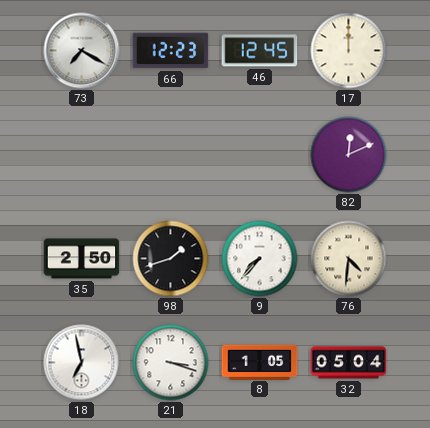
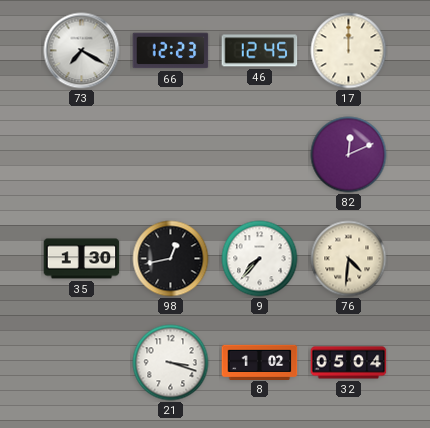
35: 2:50 -> 1:30 (82, 259)
98: 1:42 -> 12:43 (171, 259)
18: 6:58 -> none (82, 363)
8: 1:05 -> 1:02 (260, 362)
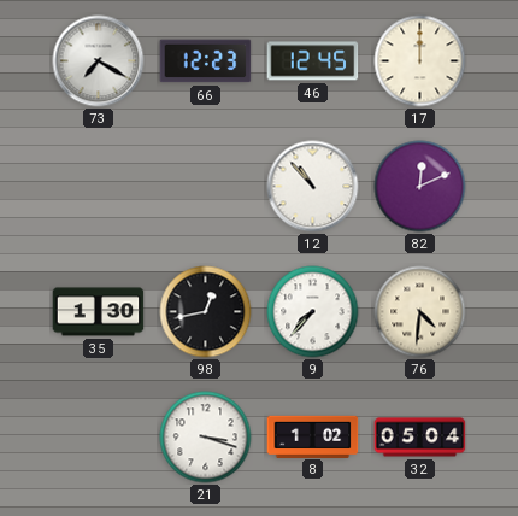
12: none -> 10:53 (313, 187)
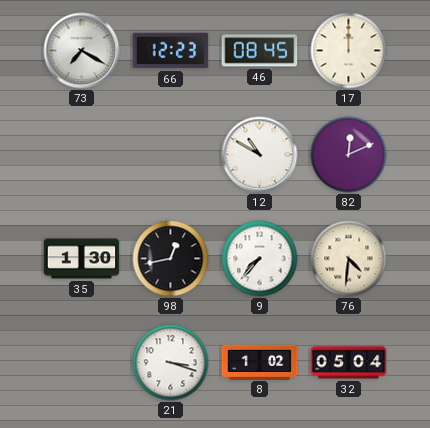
46: 12:45 -> 08:45 (260, 51)
12: 10:53 -> 10:50 (260, 155)
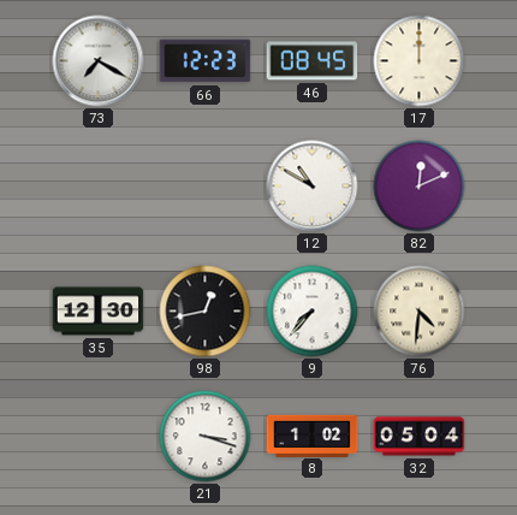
35: 1:30 -> 12:30 (99, 312)
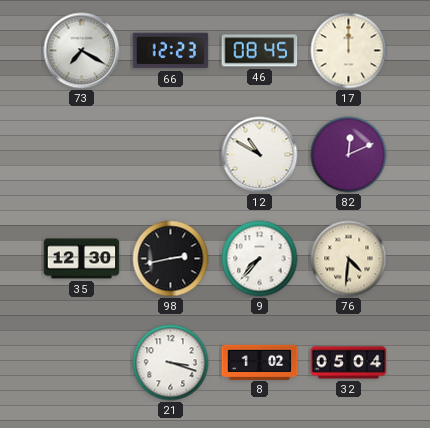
98: 12:43 -> 2:43 (171, 259)
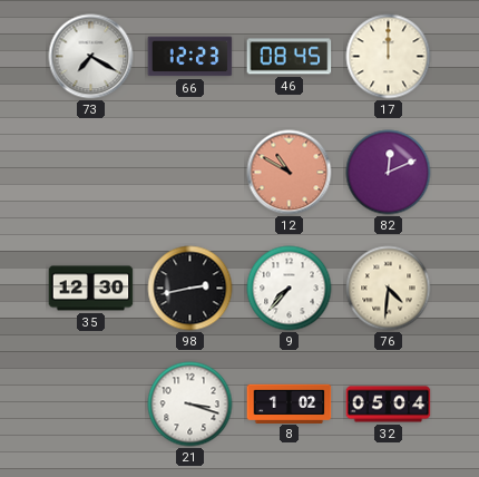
12 dial: white -> salmon (290, 173)
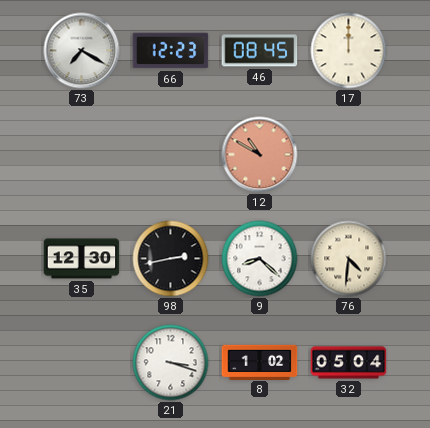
82: 12:11 -> none (389, 173)
9: 7:37 -> 8:22 (260, 259)
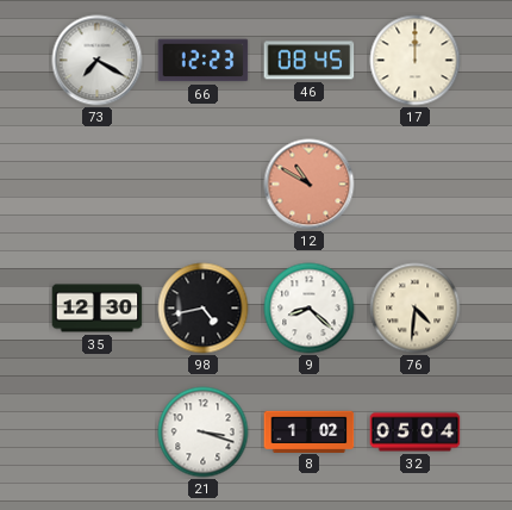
98: 2:43 -> 4:43 (204, 309)
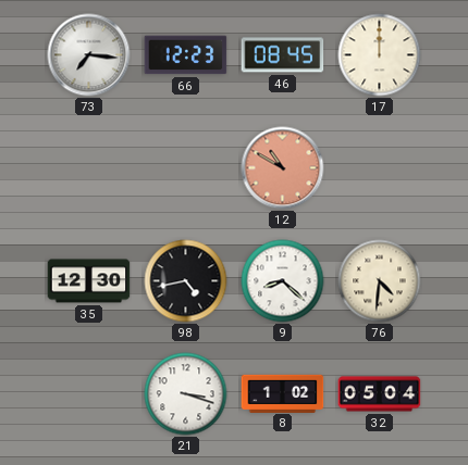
73: 7:20 -> 7:16 (89, 55)
